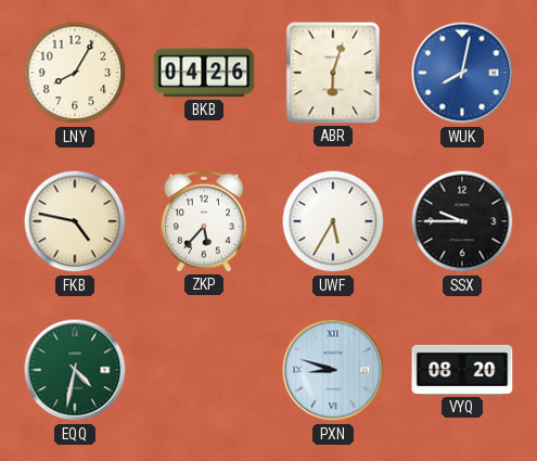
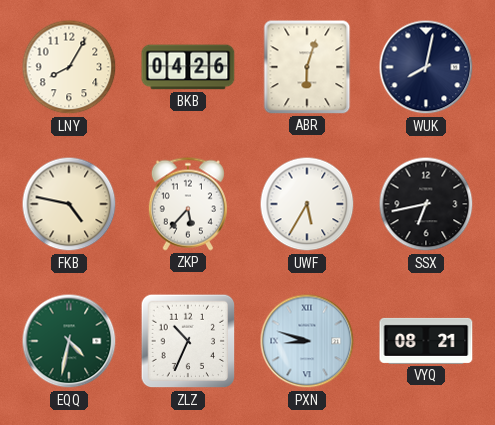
WUK dial: blue -> navy (426, 67)
SSX: 9:45 -> 6:43 (426, 204)
ZLZ: none -> 10:34 (188, 341)
VYQ: 08:20 -> 08:21 (426, 341)
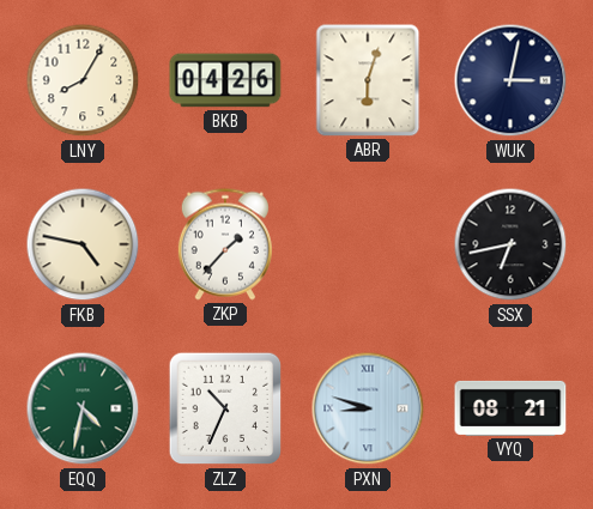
WUK: 8:02 -> 3:02 (510, 80)
ZKP: 5:37 -> 1:37 (225, 244)
UWF: 5:35 -> none (307, 204)
